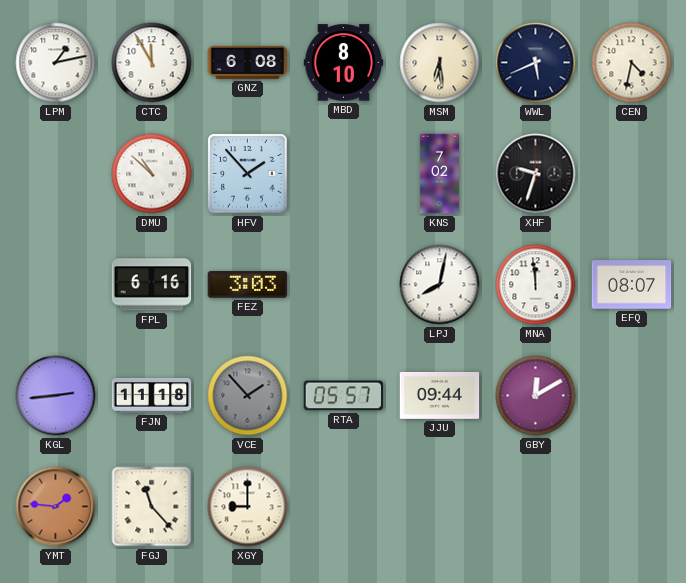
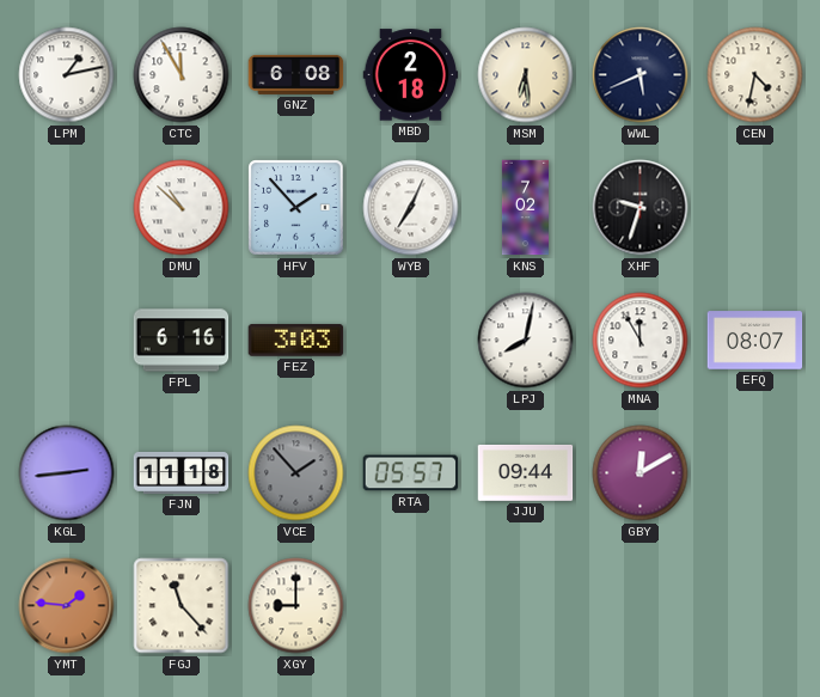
MBD: 8:10 -> 2:18 (411, 75)
WYB: none -> 7:04 (411, 208)
MNA: 11:59 -> 11:55 (641, 341)
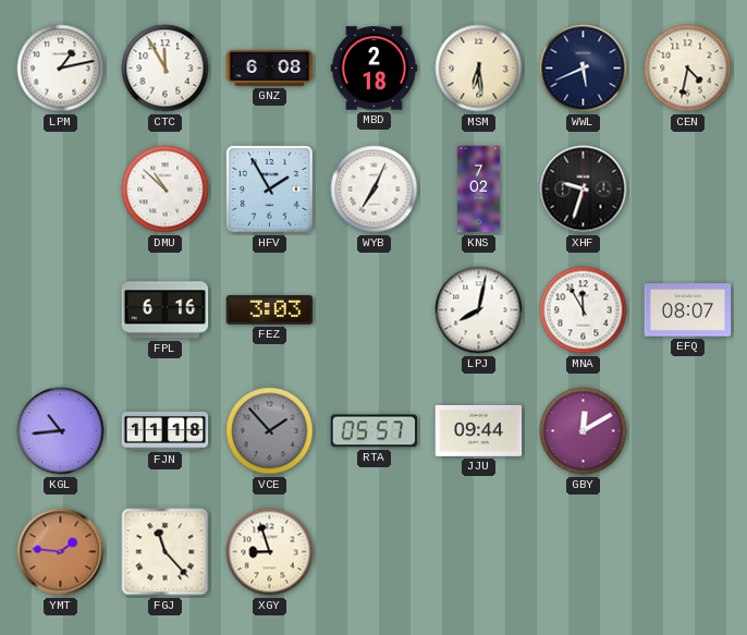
HFV: 1:53 -> 1:55 (270, 190)
KGL: 2:44 -> 10:44 (61, 431)
XGY: 9:00 -> 8:57 (270, 552)
